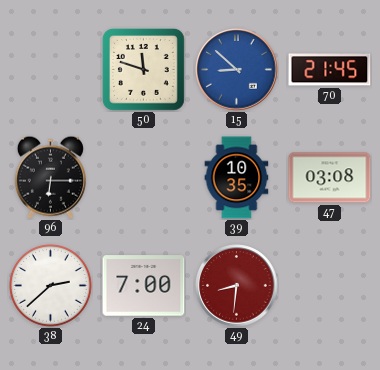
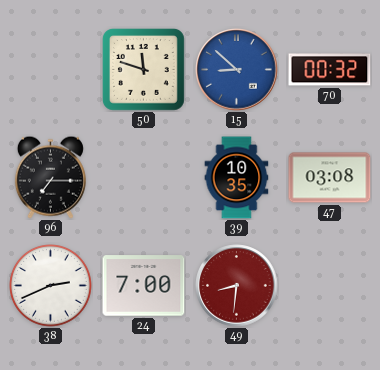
70: 21:45 -> 00:32 (330, 70)
96: 6:15 -> 7:15 (50, 177)
38: 2:38 -> 2:41 (51, 286)
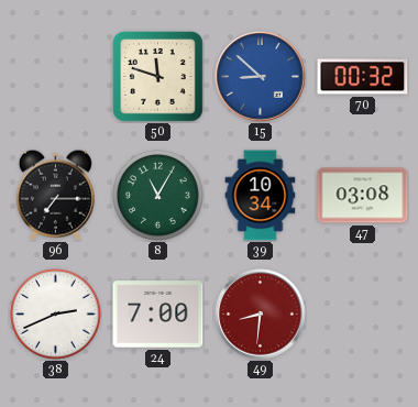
8: none -> 11:05 (158, 196)
39: 10:35 -> 10:34 (261, 196)
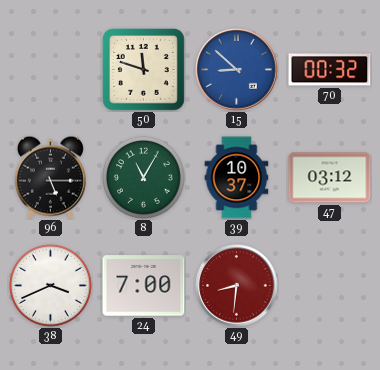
96: 7:15 -> 5:15 (50, 177)
39: 10:34 -> 10:37 (237, 178)
47: 03:08 -> 03:12 (330, 178)
38: 2:41 -> 3:41 (51, 286)
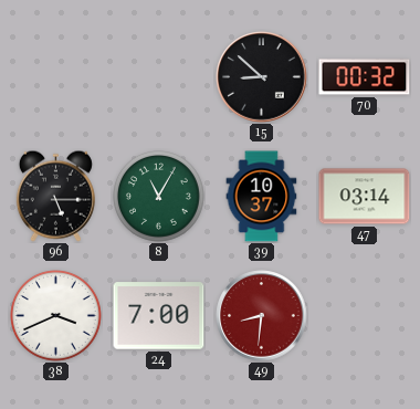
50: 11:48 -> none (144, 70)
15 dial: blue -> black (262, 77)
47: 03:12 -> 03:14 (365, 197)
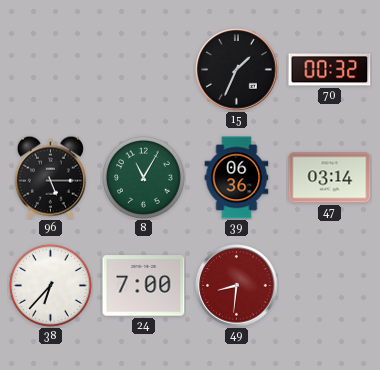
15: 8:52 -> 1:34 (237, 70)
39: 10:37 -> 06:36 (237, 178)
38: 3:41 -> 6:37 (51, 286)
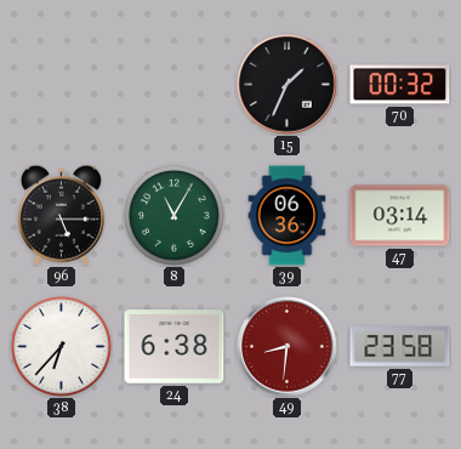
24: 7:00 -> 6:38 (175, 347)
77: none -> 23:58 (400, 347)
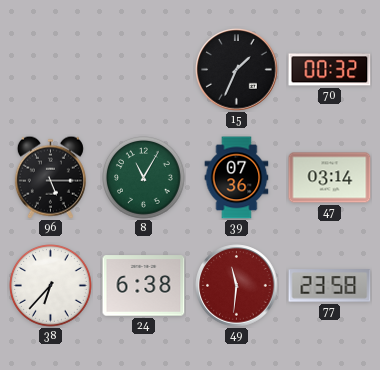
39: 06:36 -> 07:36 (237, 178)
49: 8:31 -> 11:31 (237, 286)
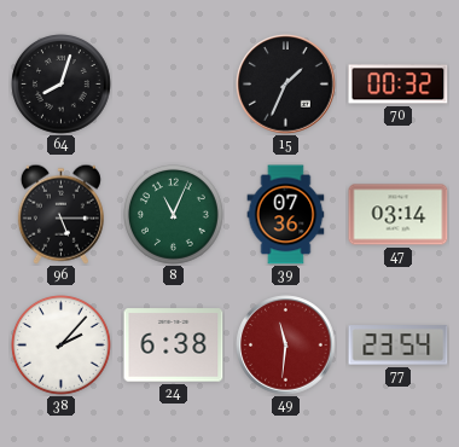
64: none -> 8:03 (62, 85)
8: 11:05 -> 11:04 (174, 215)
38: 6:37 -> 2:07 (62, 346)
77: 23:58 -> 23:54 (399, 346)
